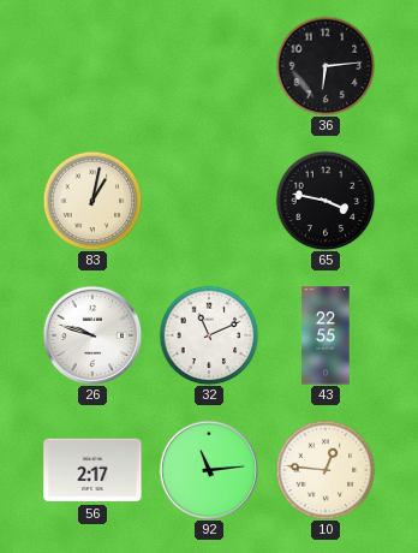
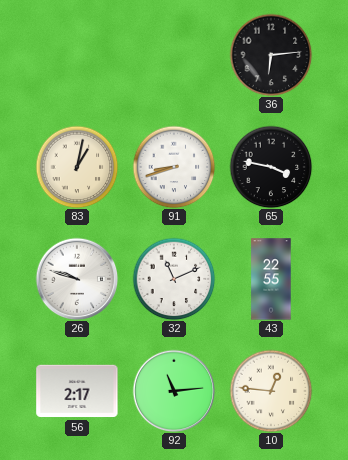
91: none -> 8:42 (174, 167)
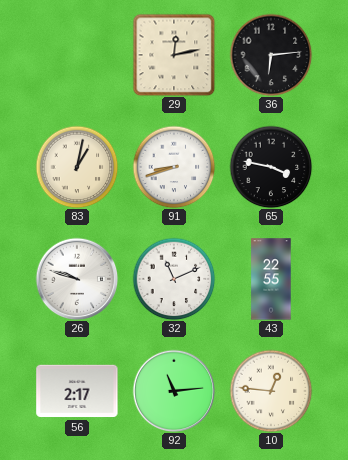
29: none -> 12:13 (174, 55)
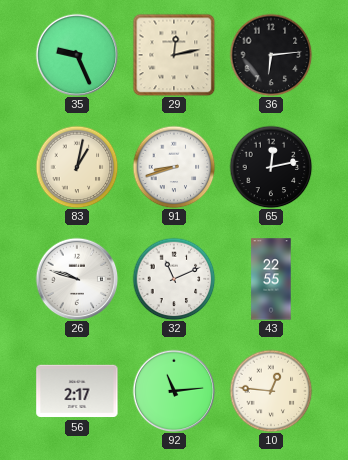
35: none -> 9:26 (77, 55)
65: 3:47 -> 12:13 (271, 167)
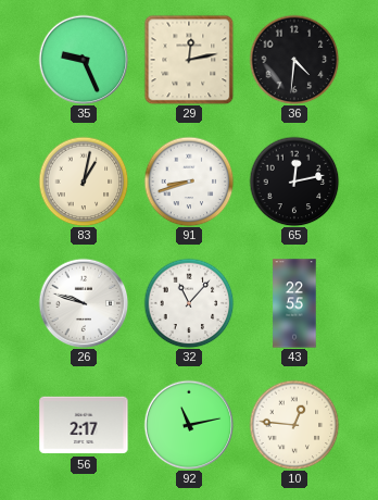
36: 6:14 -> 4:31 (294, 60)
32: 11:11 -> 11:07 (189, 303)
92: 11:14 -> 11:13 (189, 425)
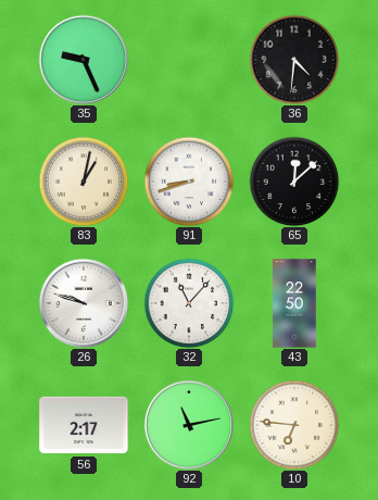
29: 12:13 -> none (189, 60)
65: 12:13 -> 12:08 (294, 182)
43: 22:55 -> 22:50 (294, 303)
10: 12:46 -> 6:46 (294, 425)
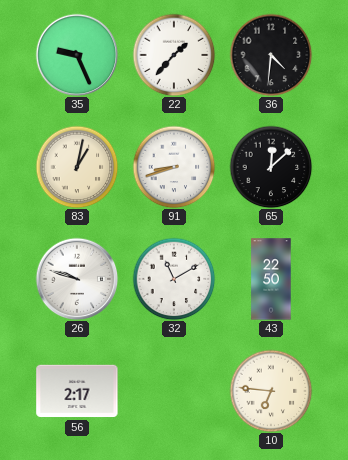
22: none -> 1:37 (174, 55)
32: 11:07 -> 11:10 (174, 279)
92: 11:13 -> none (189, 425)
